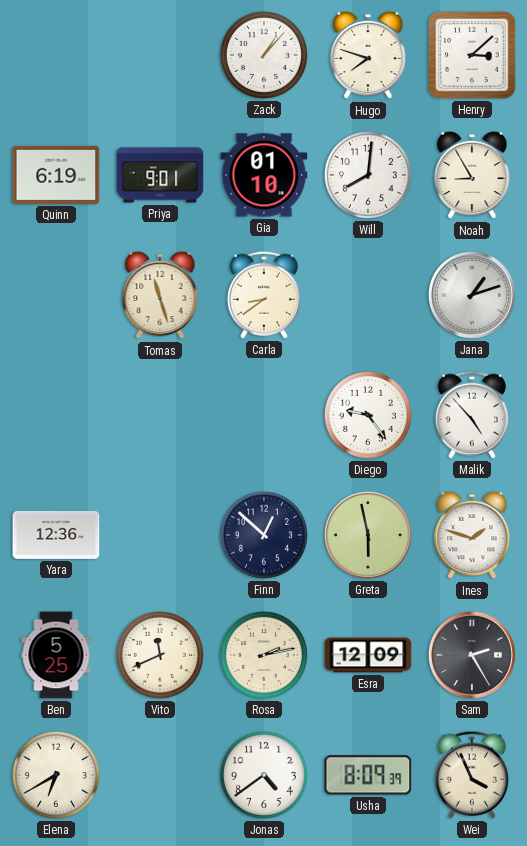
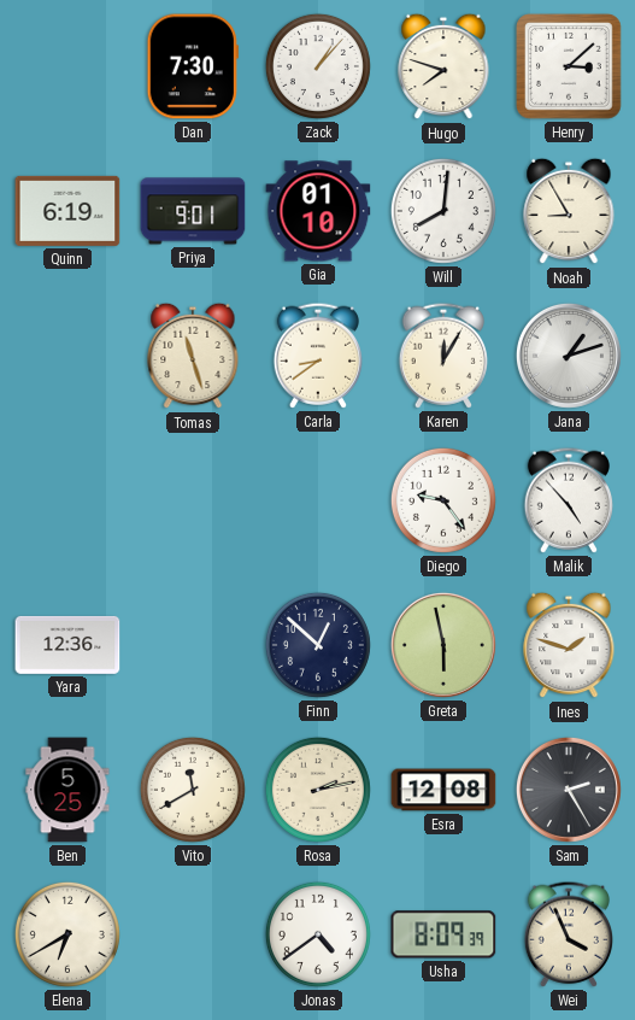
Dan: none -> 7:30 (193, 66)
Karen: none -> 12:05 (442, 356)
Vito: 11:41 -> 11:40 (193, 790)
Esra: 12:09 -> 12:08 (443, 790)
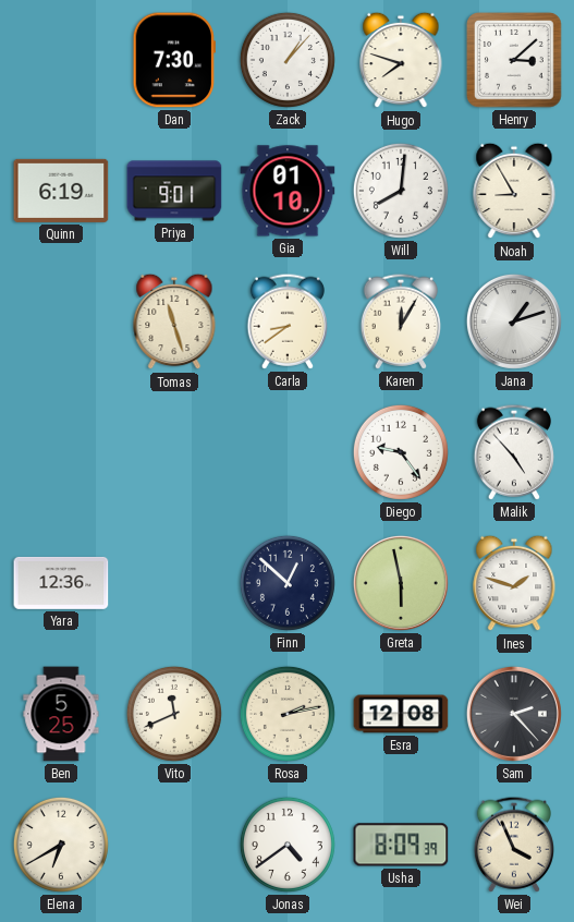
Vito: 11:40 -> 11:41 (174, 714)
Sam: 2:25 -> 2:23 (514, 714)
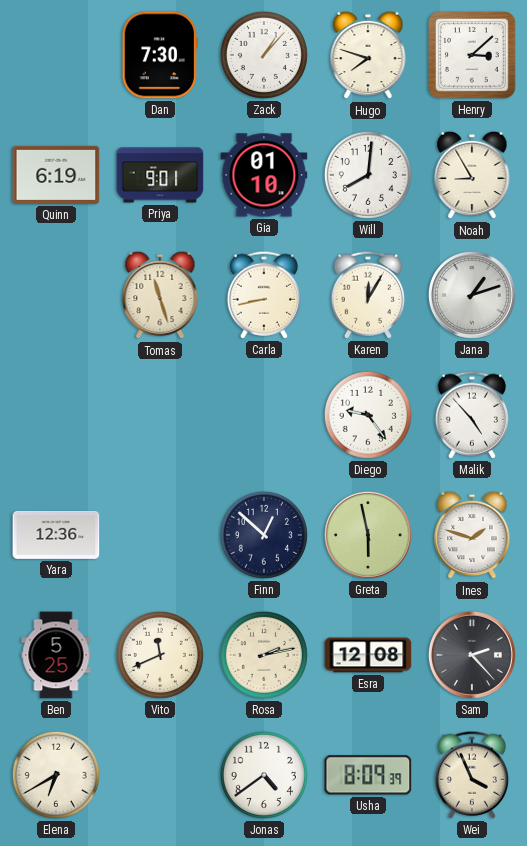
Carla: 8:39 -> 8:43 (263, 295)
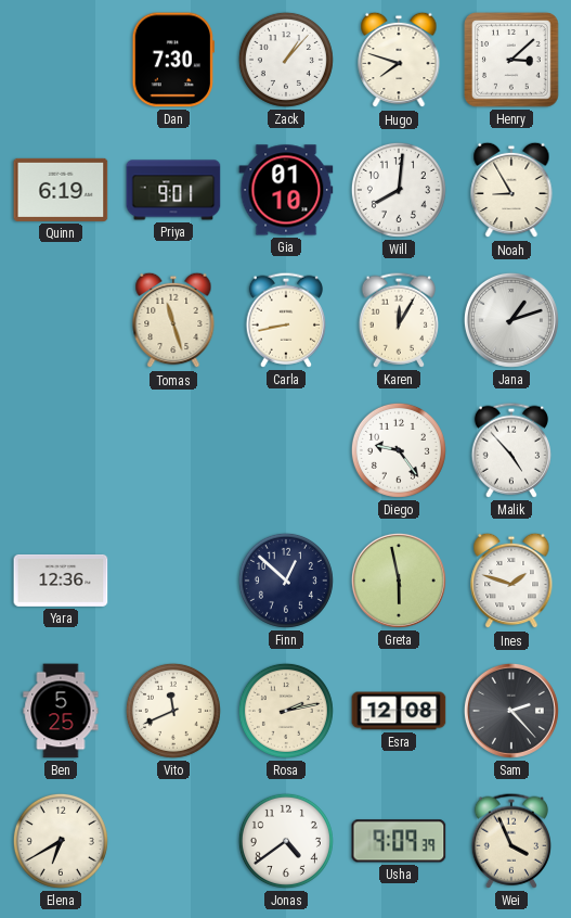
Usha: 8:09 -> 9:09 (399, 841)
